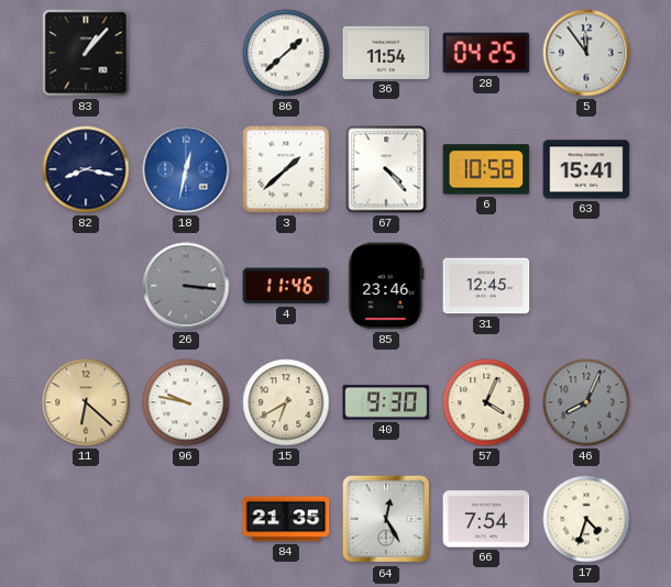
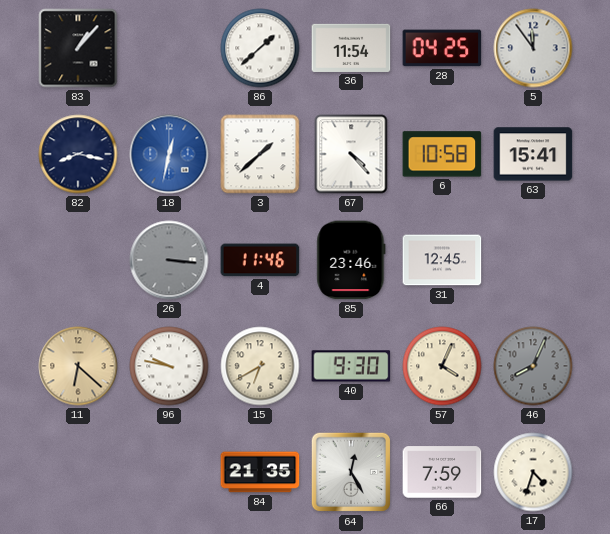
66: 7:54 -> 7:59 (442, 472)
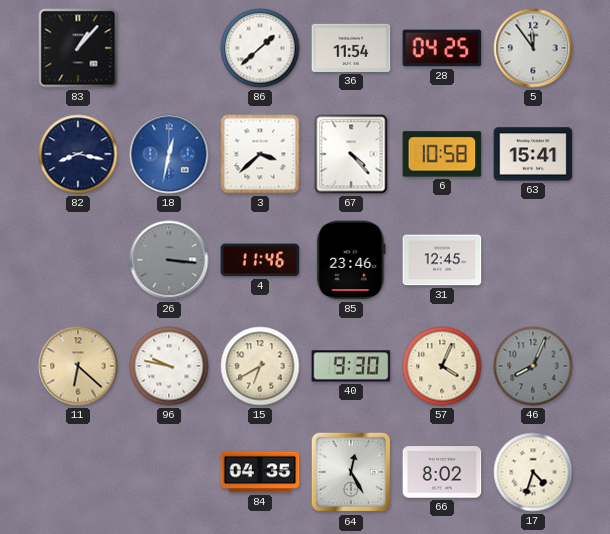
3: 1:38 -> 3:38 (260, 154)
84: 21:35 -> 04:35 (260, 472)
66: 7:59 -> 8:02 (442, 472)
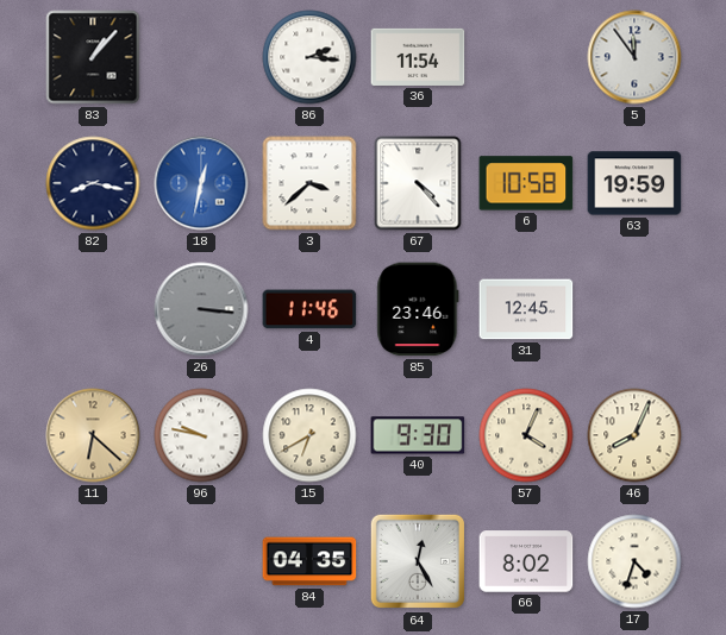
86: 1:38 -> 2:16 (309, 57)
28: 04:25 -> none (442, 48)
63: 15:41 -> 19:59 (634, 183)
46 dial: grey -> cream (634, 435)
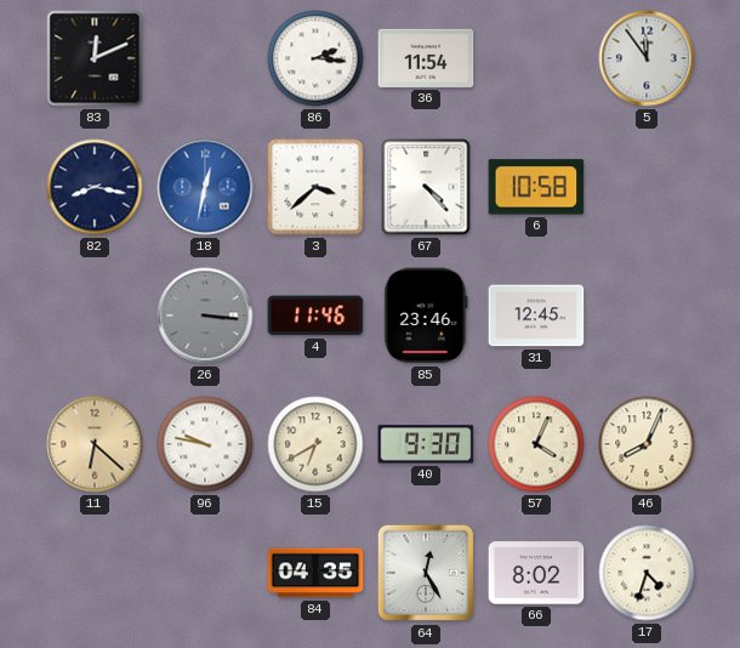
83: 1:07 -> 12:11 (95, 58)
63: 19:59 -> none (634, 183)
